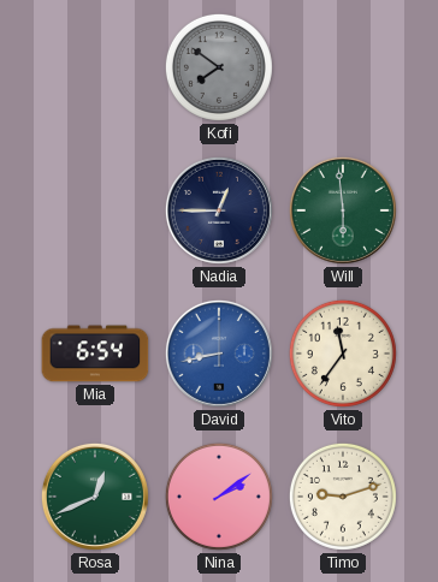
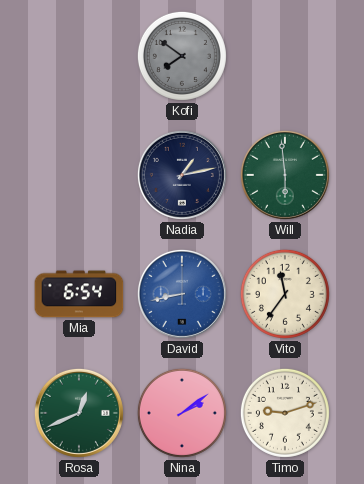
Nadia: 12:45 -> 1:13 (182, 175)
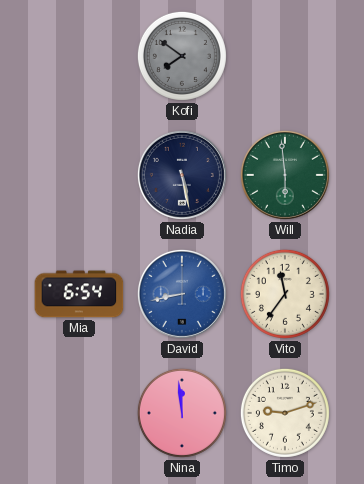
Nadia: 1:13 -> 5:28 (182, 175)
Rosa: 12:41 -> none (79, 413)
Nina: 2:09 -> 11:59 (182, 413)
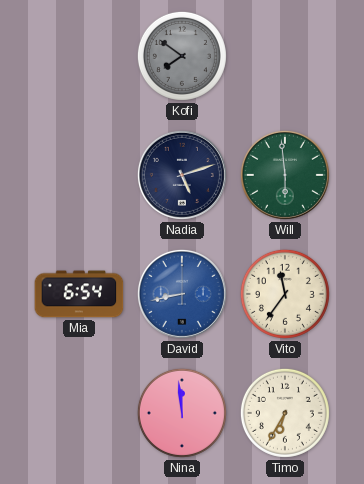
Nadia: 5:28 -> 5:12 (182, 175)
Timo: 9:12 -> 6:35 (285, 413)
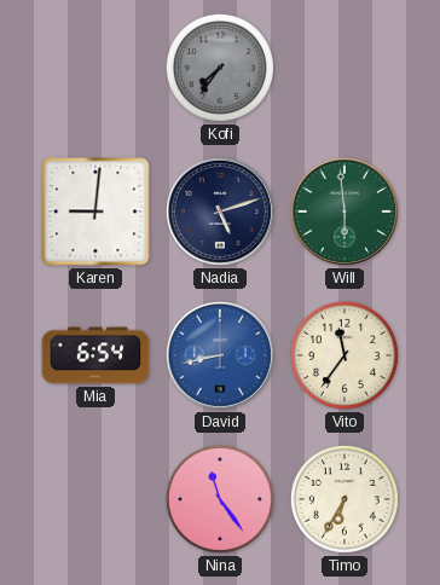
Kofi: 7:51 -> 7:36 (220, 68)
Karen: none -> 9:01 (95, 212)
Nina: 11:59 -> 11:24 (220, 499)
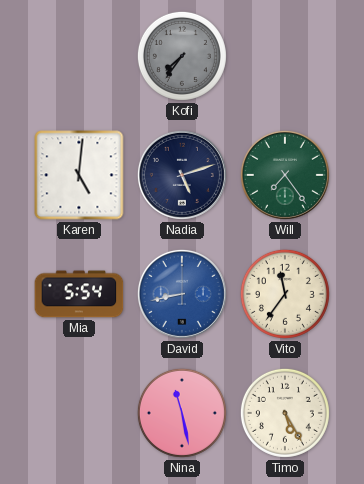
Karen: 9:01 -> 5:01 (79, 175)
Will: 5:59 -> 7:24 (285, 175)
Mia: 6:54 -> 5:54 (79, 294)
Nina: 11:24 -> 11:28 (182, 413)
Timo: 6:35 -> 5:25 (285, 413)
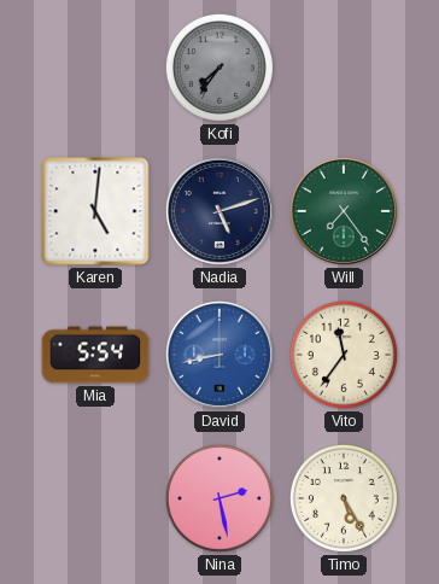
Nina: 11:28 -> 2:28 (219, 498)
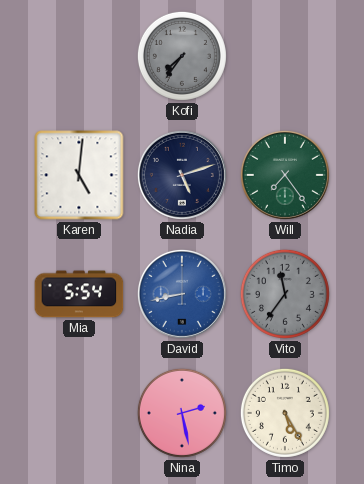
Vito dial: cream -> grey (285, 294)
